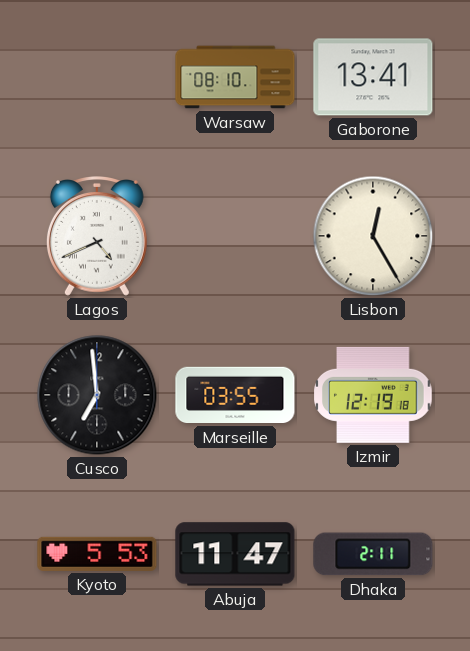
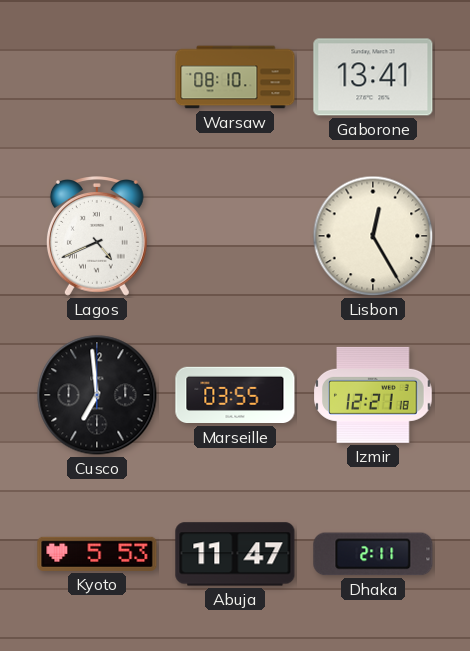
Izmir: 12:19 -> 12:21 (373, 395)
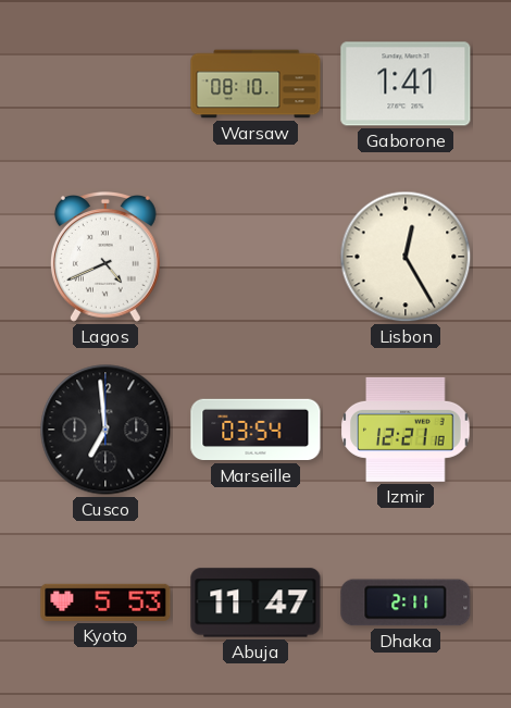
Gaborone: 13:41 -> 1:41 (406, 84)
Marseille: 03:55 -> 03:54 (255, 430)
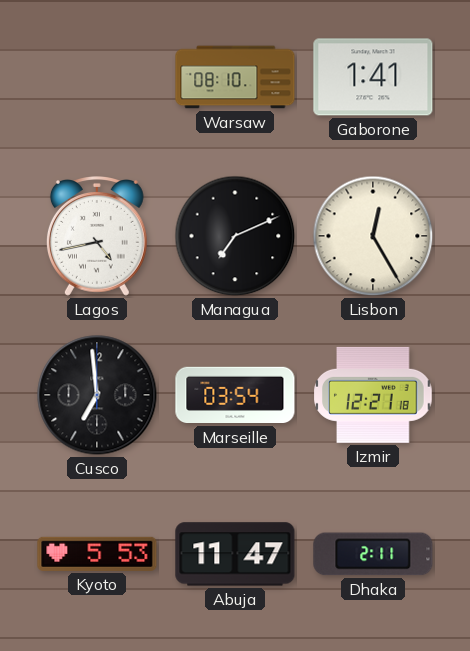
Lagos: 4:41 -> 4:43 (97, 237)
Managua: none -> 7:11 (235, 236)
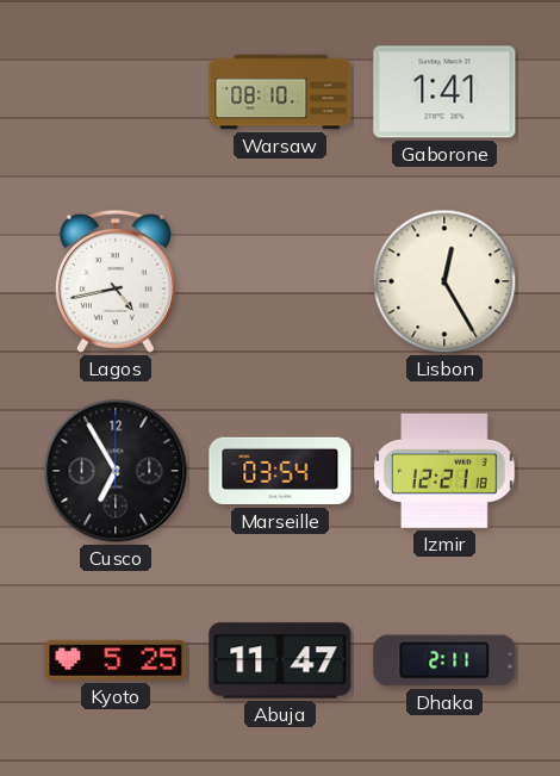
Managua: 7:11 -> none (235, 236)
Cusco: 6:59 -> 6:55 (116, 471)
Kyoto: 5:53 -> 5:25 (116, 660)
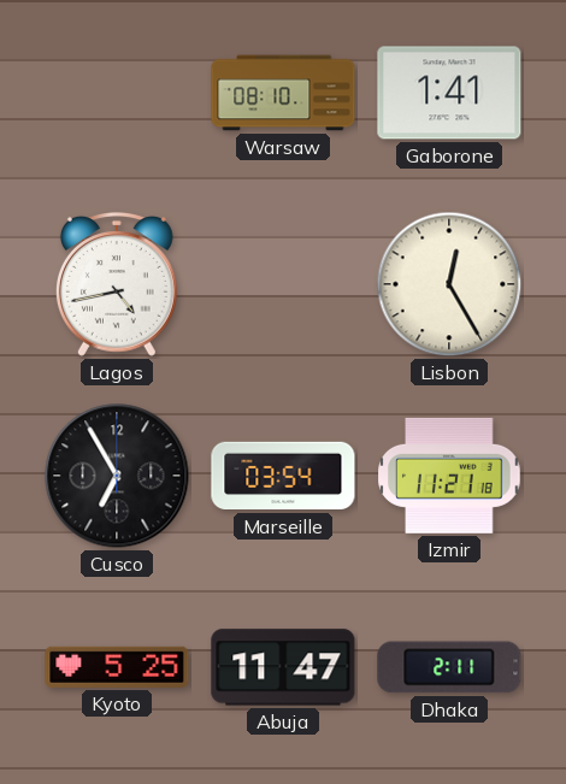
Izmir: 12:21 -> 11:21 (449, 476)
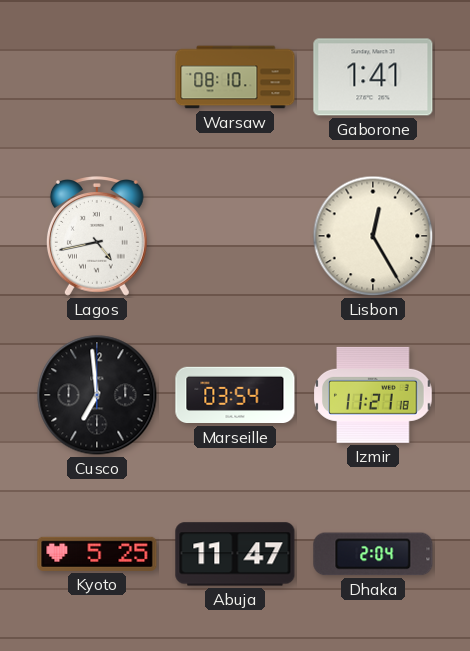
Cusco: 6:55 -> 6:59 (97, 395)
Dhaka: 2:11 -> 2:04 (373, 554)
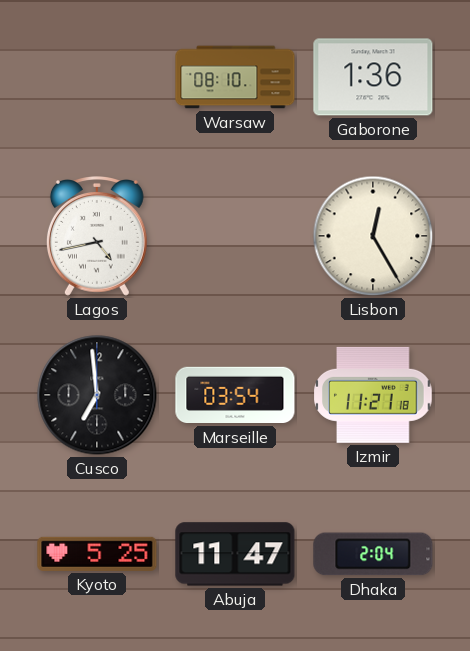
Gaborone: 1:41 -> 1:36 (373, 77)
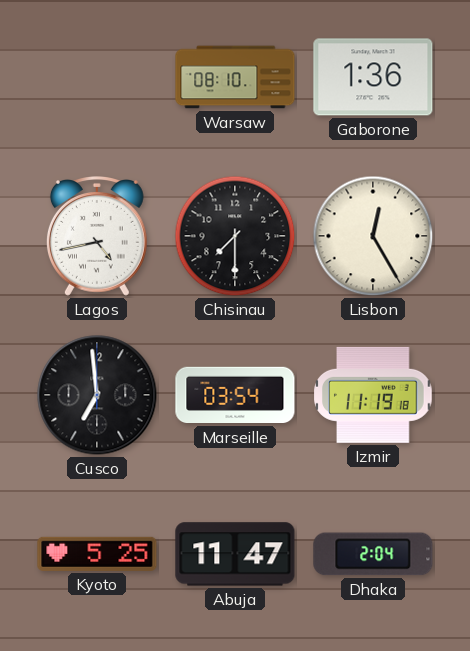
Chisinau: none -> 7:30 (235, 236)
Izmir: 11:21 -> 11:19 (373, 395)
